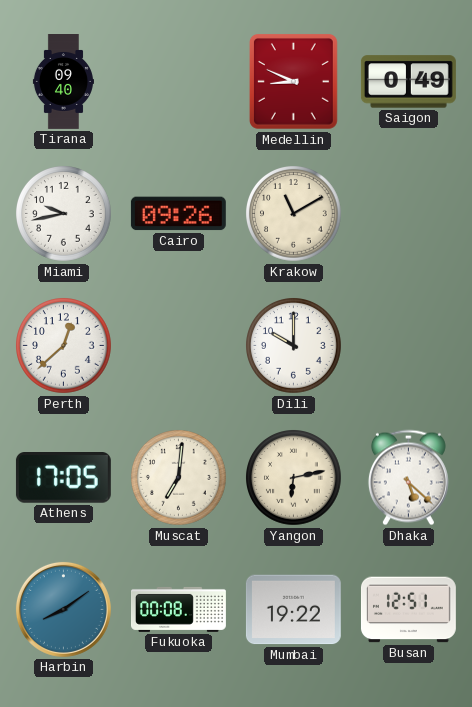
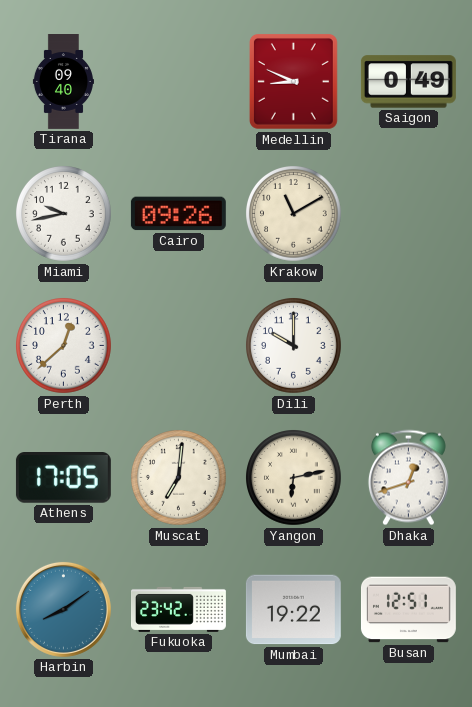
Dhaka: 5:22 -> 12:42 (408, 478)
Fukuoka: 00:08 -> 23:42 (179, 609)
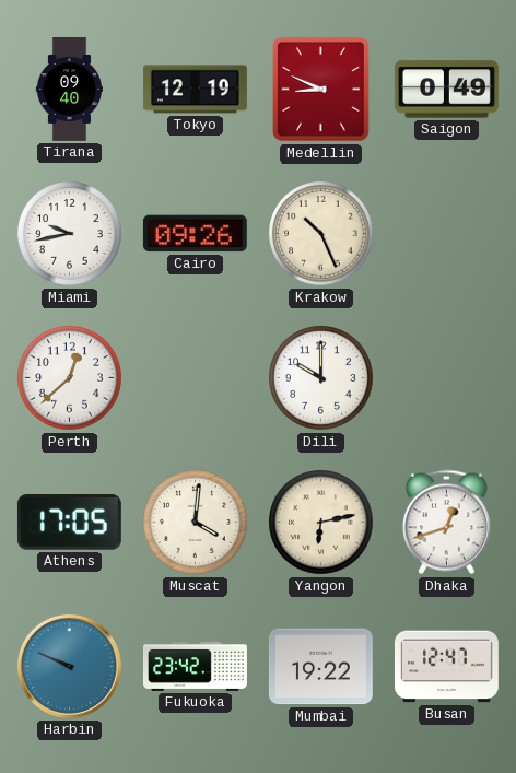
Tokyo: none -> 12:19 (195, 90)
Krakow: 11:10 -> 10:26 (321, 234)
Muscat: 7:01 -> 4:01 (196, 523)
Harbin: 8:09 -> 9:49 (69, 666)
Busan: 12:51 -> 12:47 (446, 667)
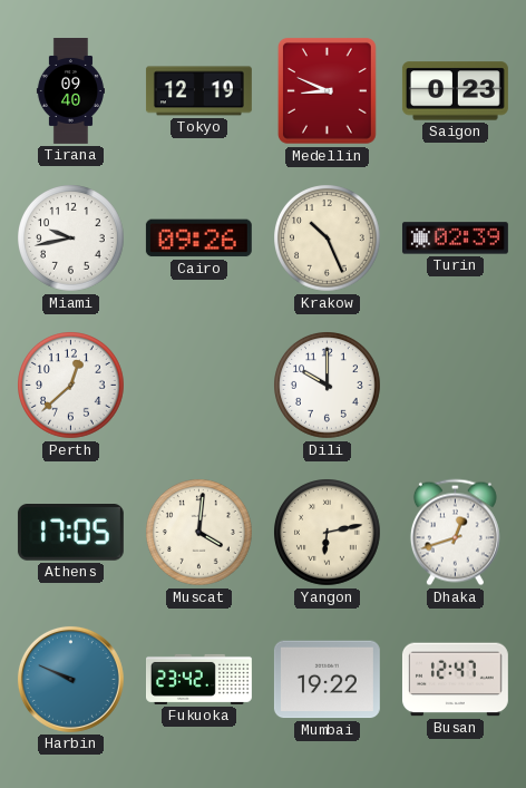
Saigon: 0:49 -> 0:23 (455, 91)
Turin: none -> 02:39 (455, 239)
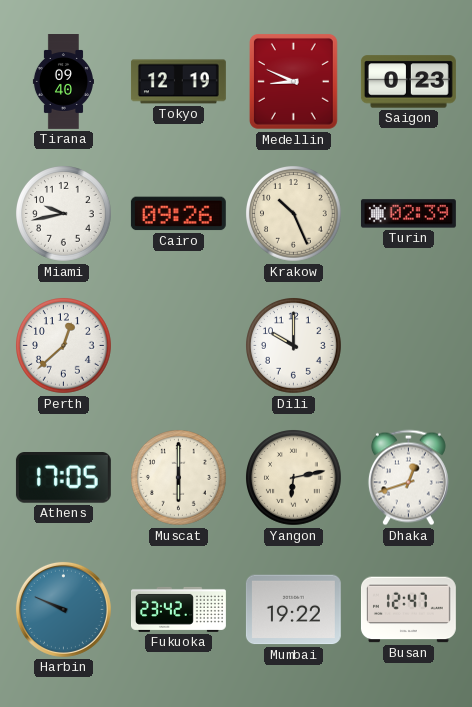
Muscat: 4:01 -> 6:00 (179, 478)
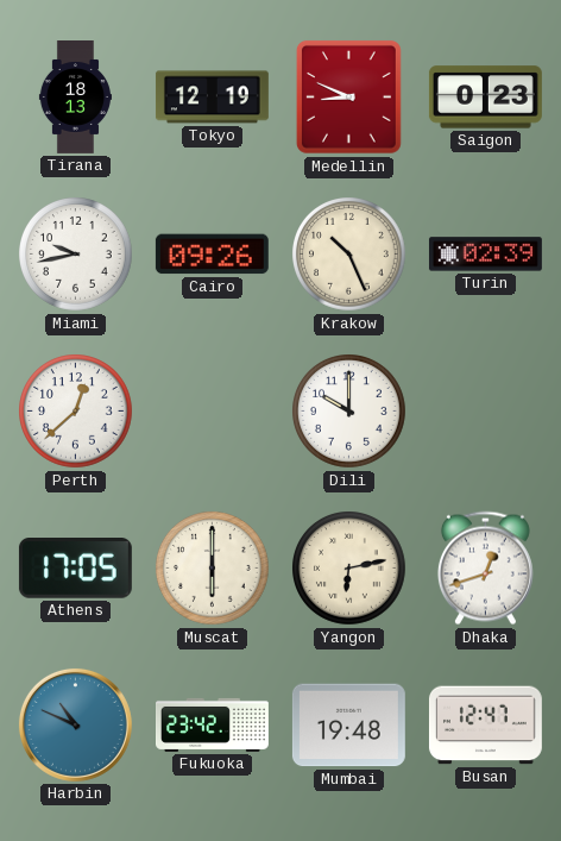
Tirana: 09:40 -> 18:13 (75, 98)
Harbin: 9:49 -> 10:49 (75, 724)
Mumbai: 19:22 -> 19:48 (348, 726)
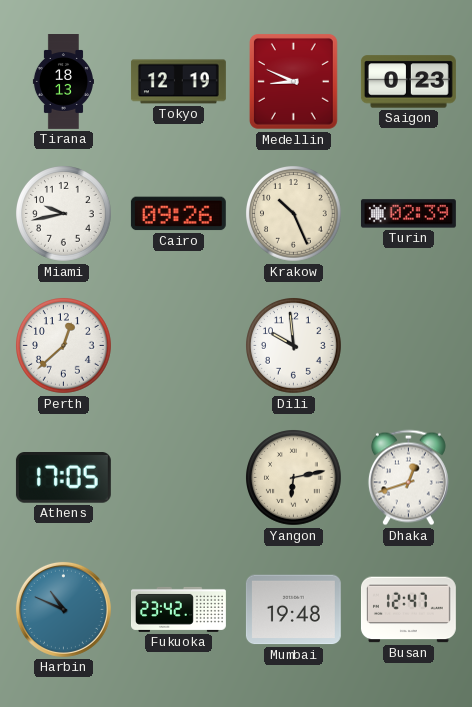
Dili: 10:00 -> 9:59 (294, 346)
Muscat: 6:00 -> none (213, 569)
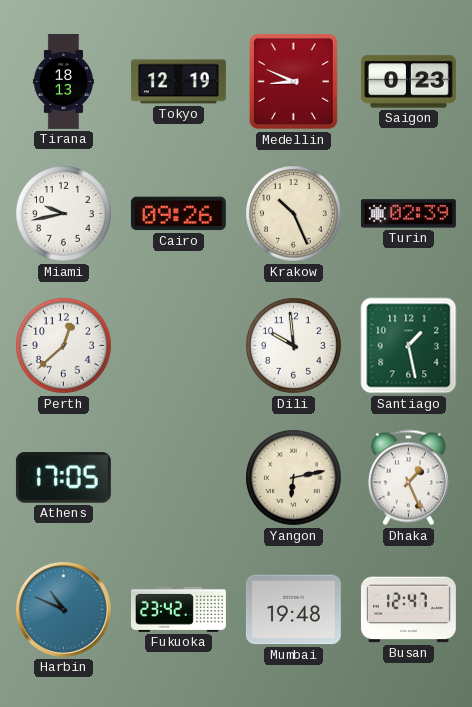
Santiago: none -> 1:28 (409, 346)
Dhaka: 12:42 -> 1:26 (408, 478)
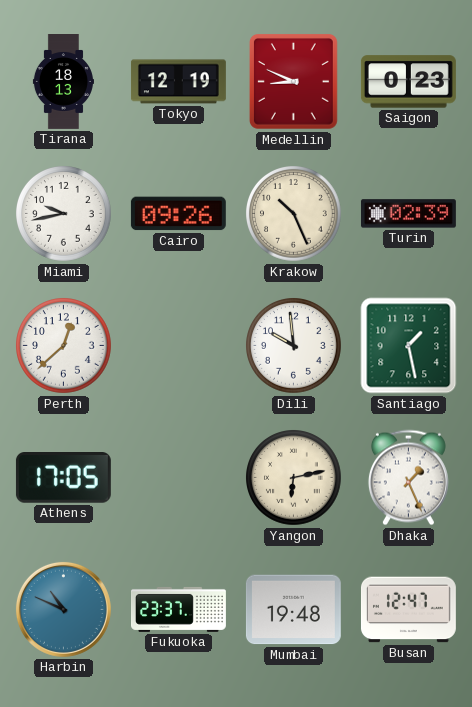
Fukuoka: 23:42 -> 23:37 (179, 609)
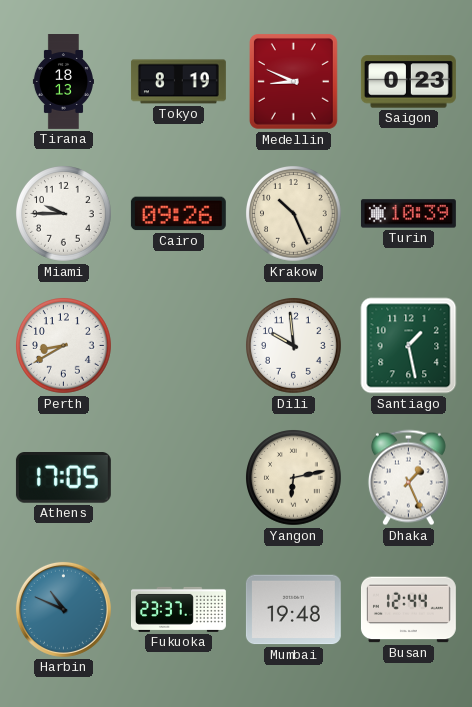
Tokyo: 12:19 -> 8:19 (178, 82)
Miami: 9:43 -> 9:45 (64, 214)
Turin: 02:39 -> 10:39 (408, 214)
Perth: 12:38 -> 8:40 (64, 346)
Busan: 12:47 -> 12:44 (408, 610)
